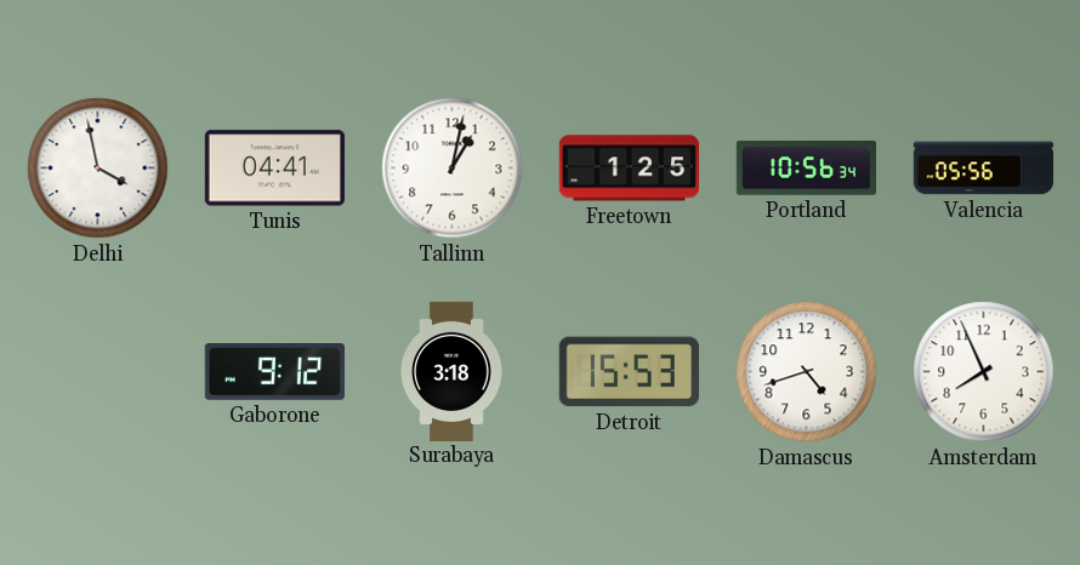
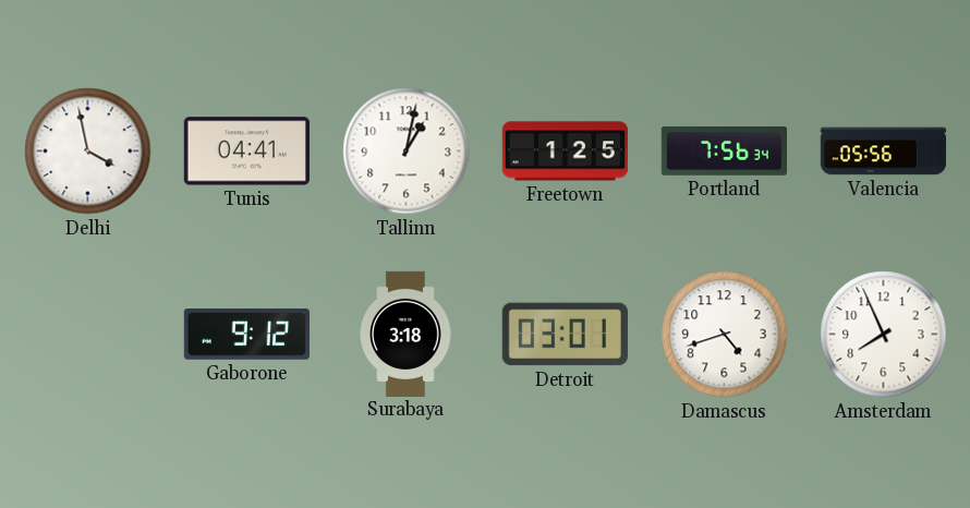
Portland: 10:56 -> 7:56 (724, 152)
Detroit: 15:53 -> 03:01 (565, 335)
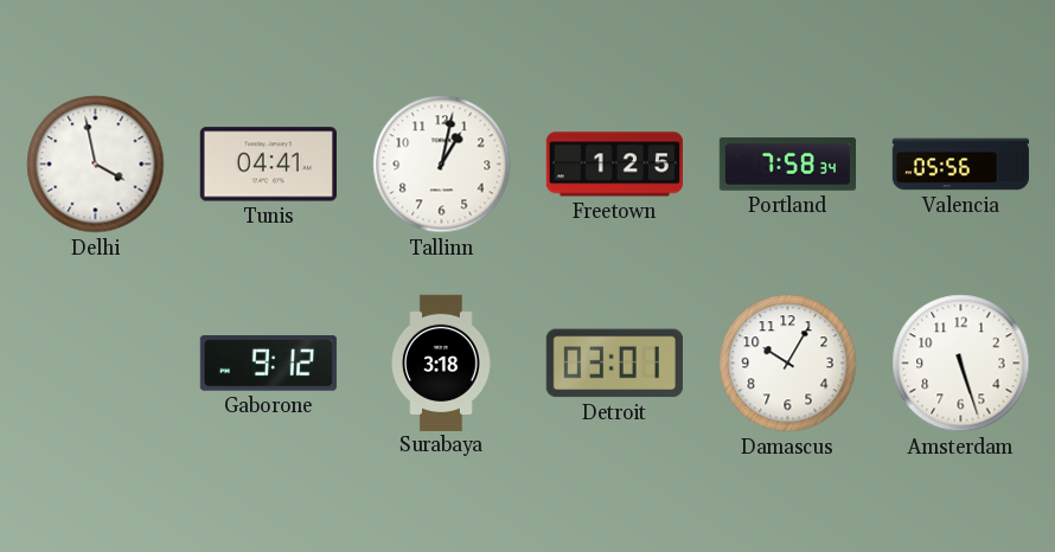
Portland: 7:56 -> 7:58 (787, 165)
Damascus: 4:42 -> 10:05 (788, 364)
Amsterdam: 7:56 -> 5:27 (961, 364)
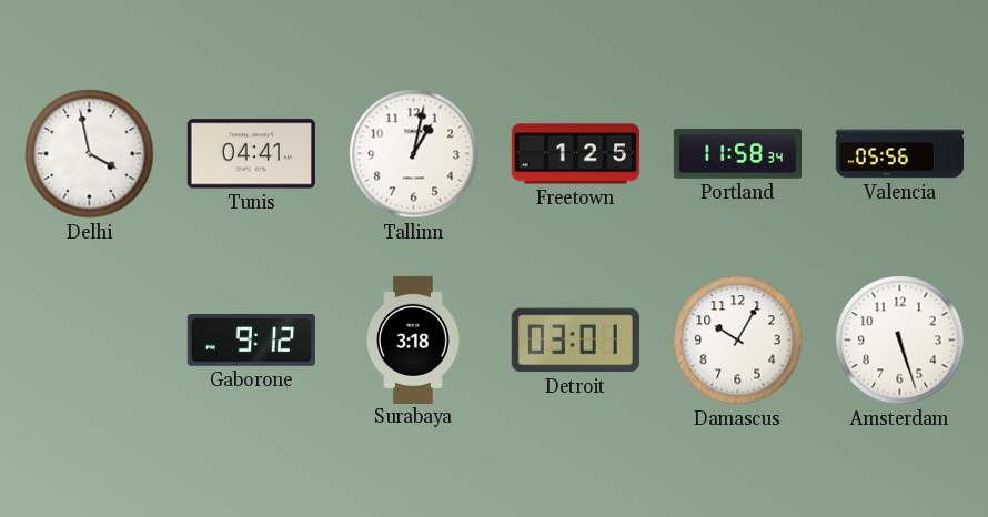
Portland: 7:58 -> 11:58 (737, 154)
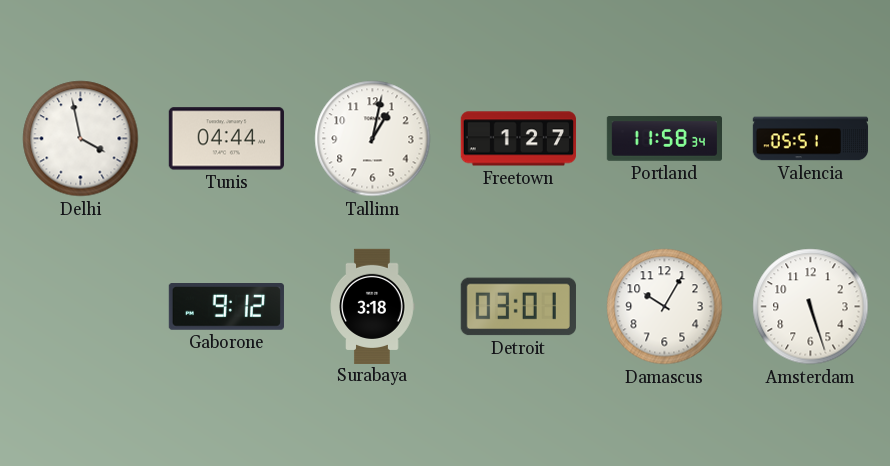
Tunis: 04:41 -> 04:44 (226, 139)
Freetown: 1:25 -> 1:27 (518, 139)
Valencia: 05:56 -> 05:51 (811, 139)
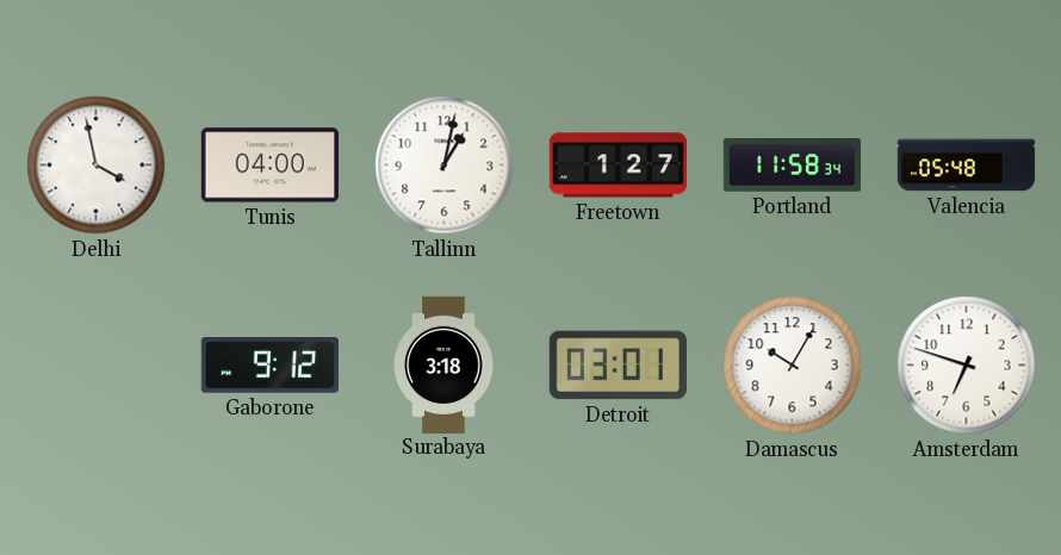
Tunis: 04:44 -> 04:00 (269, 166)
Valencia: 05:51 -> 05:48 (967, 166)
Amsterdam: 5:27 -> 6:48 (967, 366)
